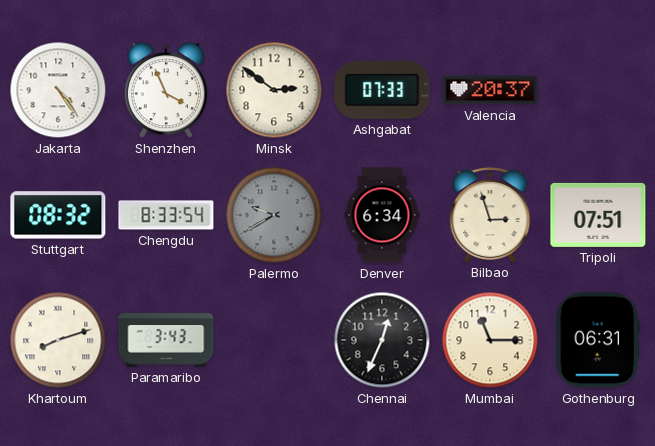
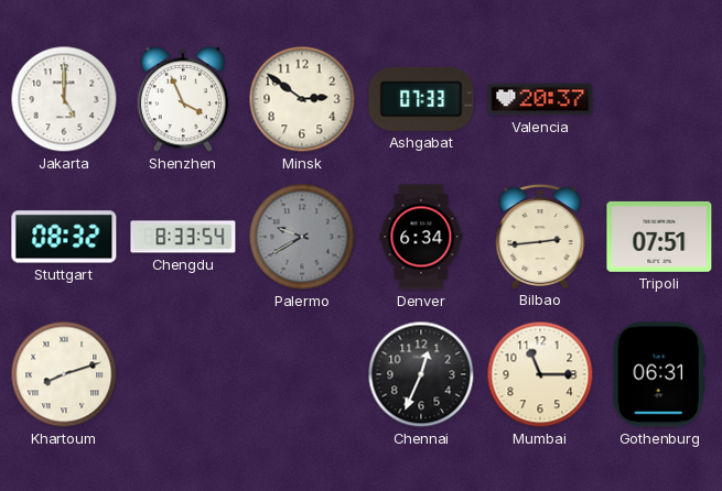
Jakarta: 4:24 -> 5:00 (64, 99)
Bilbao: 2:57 -> 2:44 (540, 237)
Paramaribo: 3:43 -> none (166, 341)
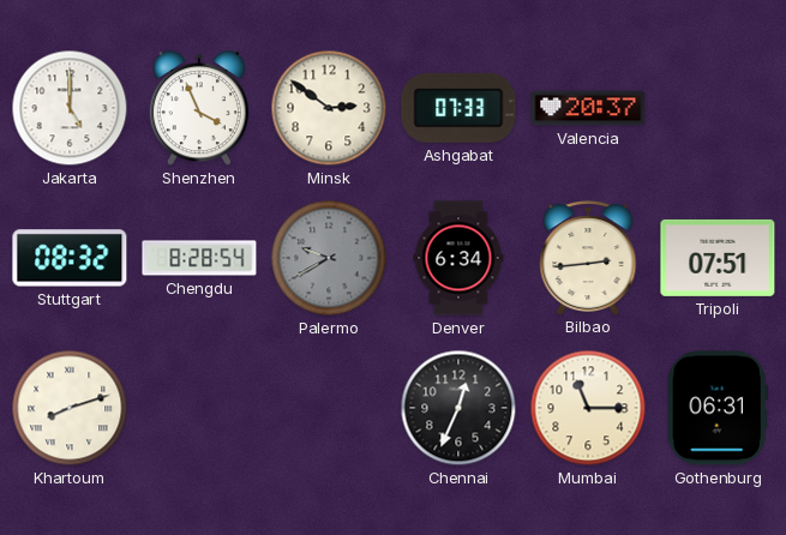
Chengdu: 8:33 -> 8:28 (199, 258)
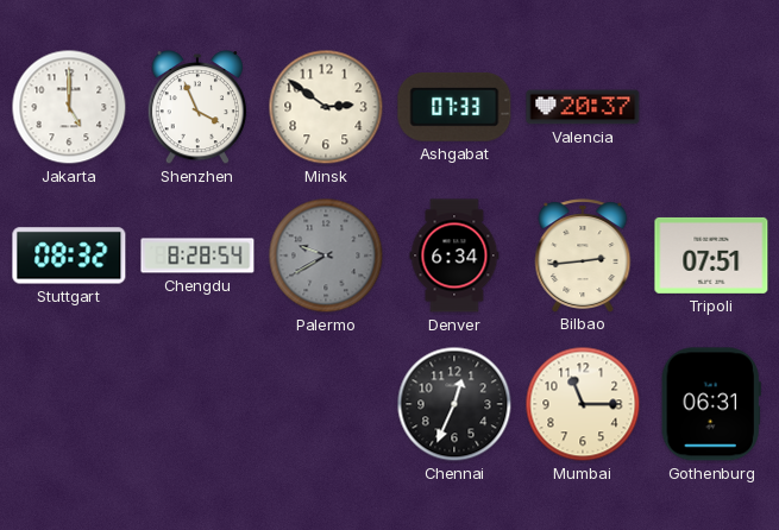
Khartoum: 8:12 -> none (70, 408)
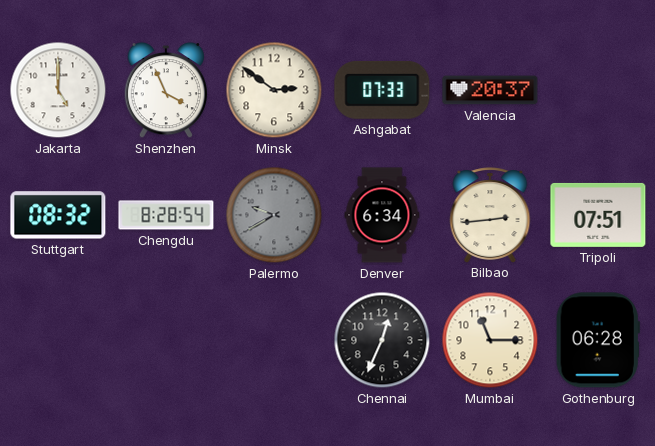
Gothenburg: 06:31 -> 06:28 (598, 340)
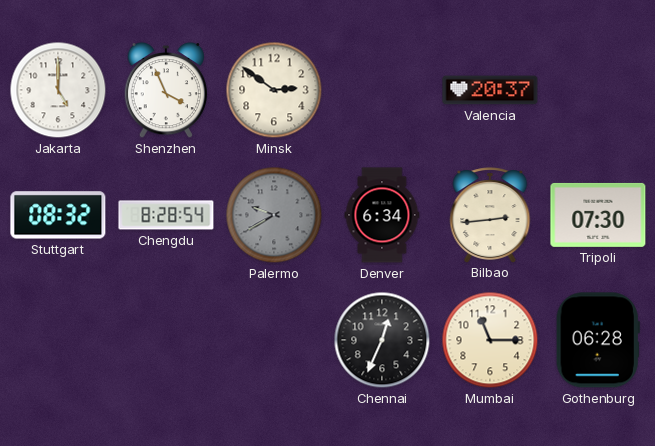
Ashgabat: 07:33 -> none (382, 90)
Tripoli: 07:51 -> 07:30 (598, 215)
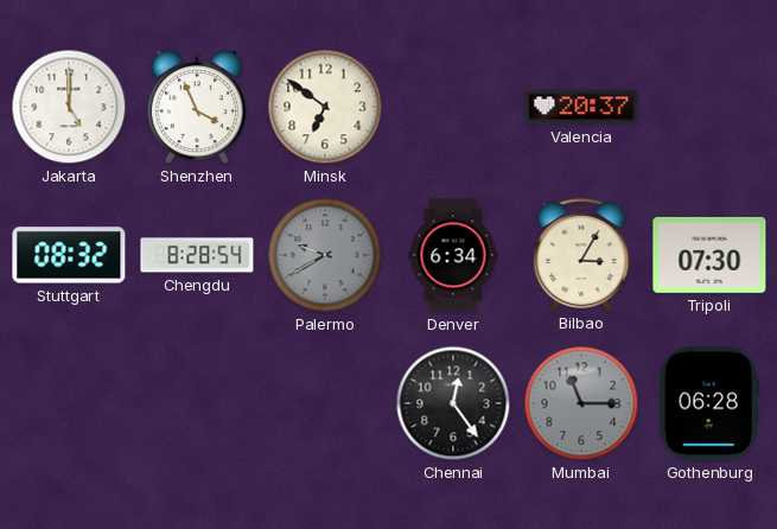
Minsk: 2:51 -> 6:51 (325, 107)
Bilbao: 2:44 -> 3:05 (581, 255)
Chennai: 12:34 -> 12:24 (453, 403)
Mumbai dial: cream -> grey (581, 403)
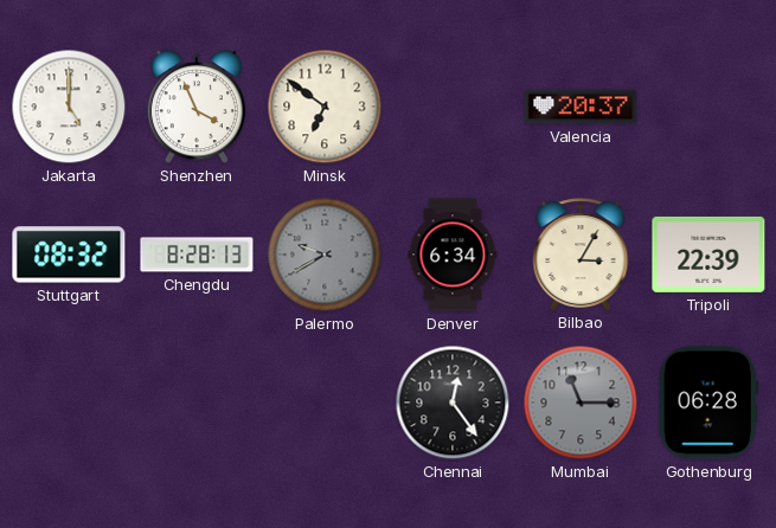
Chengdu: 8:28:54 -> 8:28:13 (197, 255)
Tripoli: 07:30 -> 22:39 (708, 255)
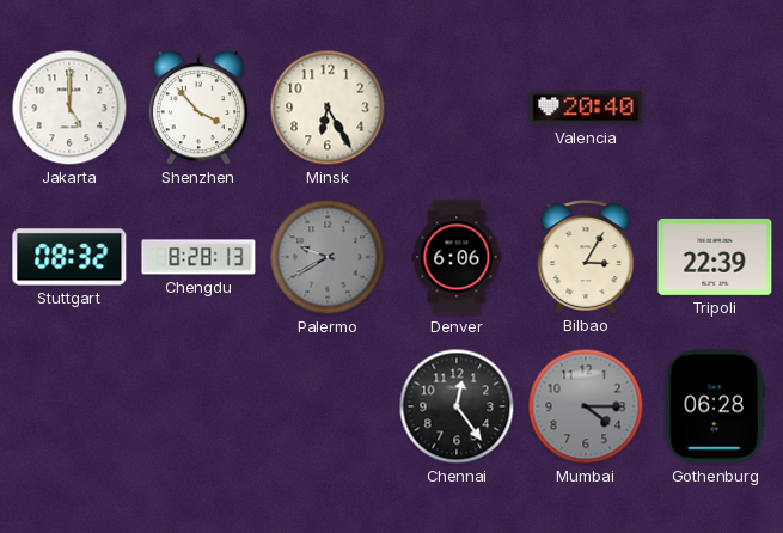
Shenzhen: 3:56 -> 3:53 (197, 108)
Minsk: 6:51 -> 6:25 (328, 108)
Valencia: 20:37 -> 20:40 (586, 108)
Denver: 6:34 -> 6:06 (457, 257)
Mumbai: 11:15 -> 4:15 (586, 406)
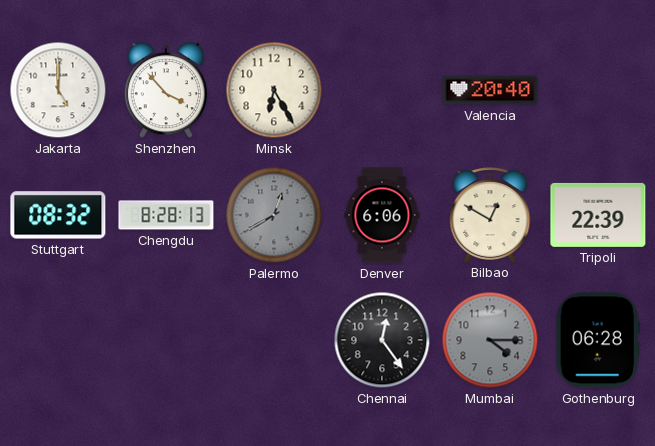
Palermo: 9:40 -> 12:40 (274, 215)
Bilbao: 3:05 -> 12:50 (490, 215)
